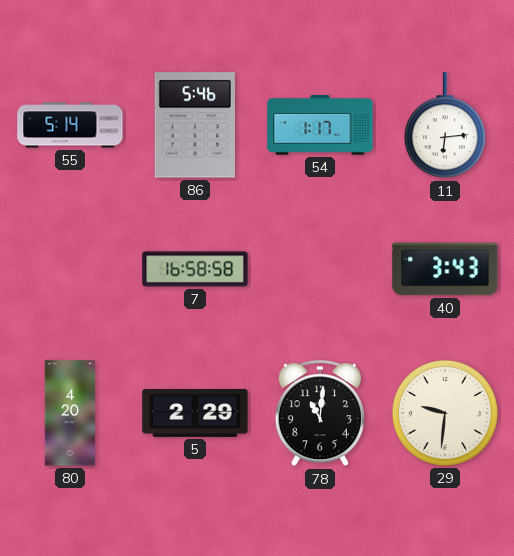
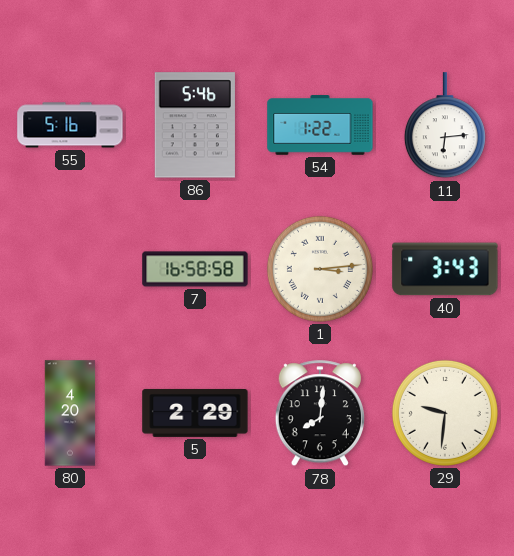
55: 5:14 -> 5:16 (70, 125)
54: 1:17 -> 1:22 (320, 125)
1: none -> 3:14 (320, 269)
78: 11:01 -> 8:01 (320, 414)
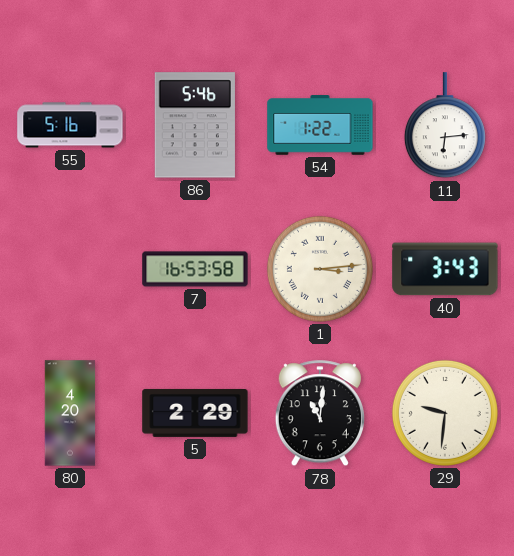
7: 16:58 -> 16:53 (195, 269)
78: 8:01 -> 11:01 (320, 414)
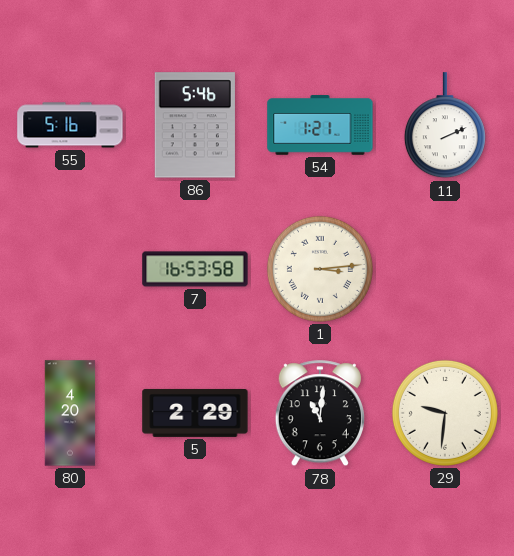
54: 1:22 -> 1:21 (320, 125)
11: 6:14 -> 2:11 (445, 126)
40: 3:43 -> none (445, 269)
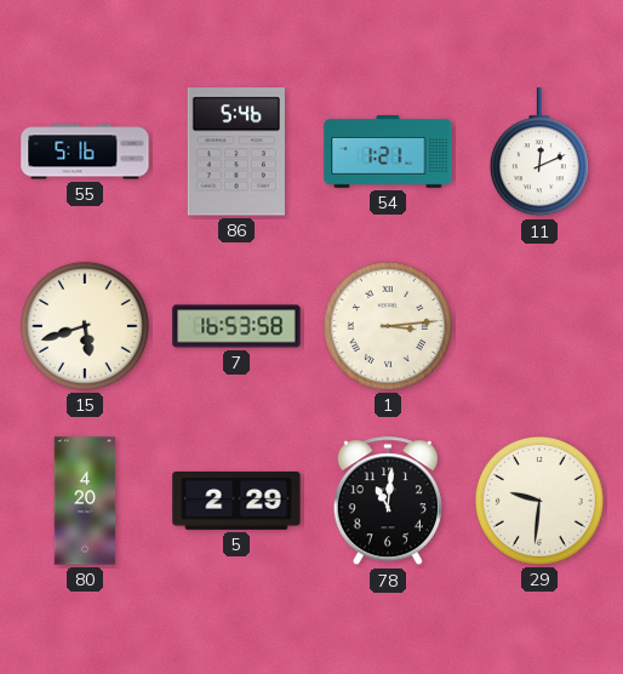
11: 2:11 -> 12:11 (539, 153)
15: none -> 5:42 (85, 326)
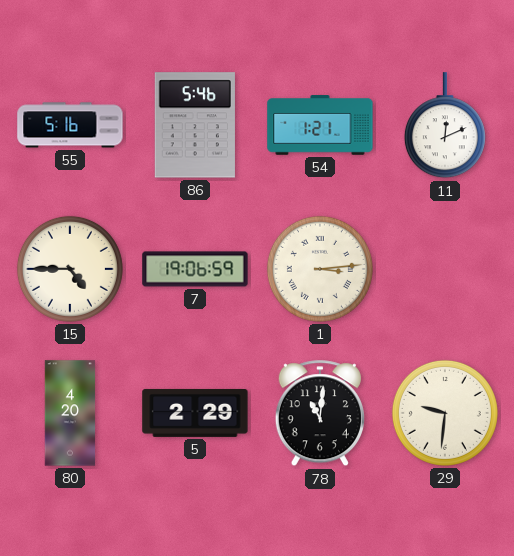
15: 5:42 -> 4:45 (70, 269)
7: 16:53 -> 19:06 (195, 269)
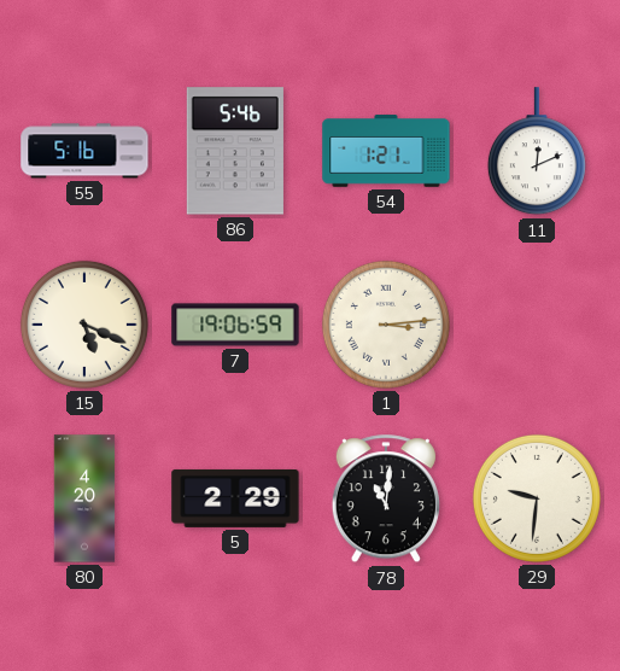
15: 4:45 -> 5:19 (84, 325)
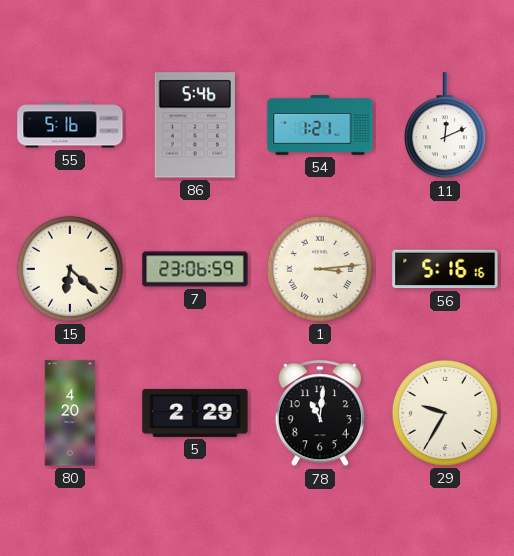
15: 5:19 -> 6:22 (70, 269)
7: 19:06 -> 23:06 (195, 269)
56: none -> 5:16 (445, 269)
29: 9:31 -> 9:35 (445, 413)
